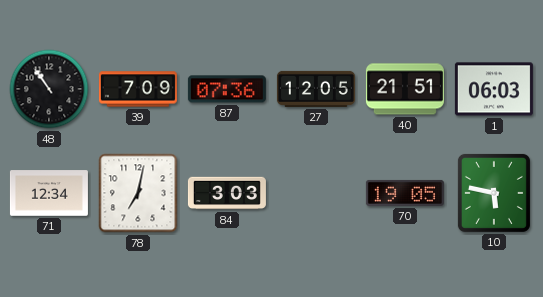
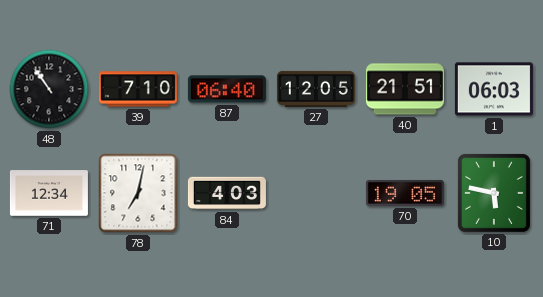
39: 7:09 -> 7:10 (138, 89)
87: 07:36 -> 06:40 (227, 89)
84: 3:03 -> 4:03 (227, 193)
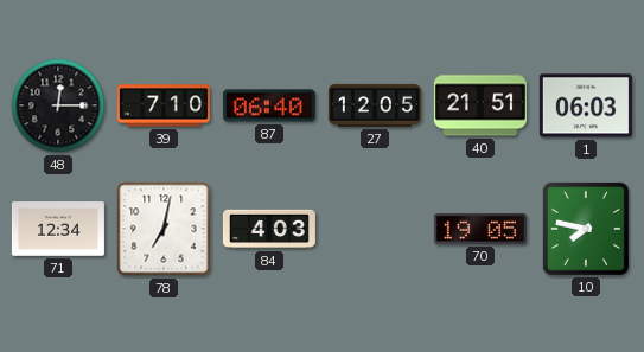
48: 10:54 -> 12:15 (58, 105)
10: 5:47 -> 7:47 (586, 229)
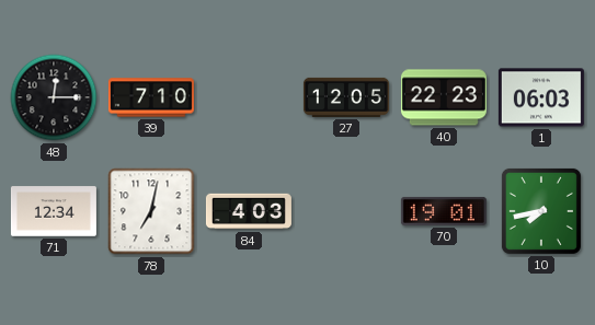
87: 06:40 -> none (269, 105)
40: 21:51 -> 22:23 (444, 97)
70: 19:05 -> 19:01 (444, 211)
10: 7:47 -> 7:43 (541, 211)
